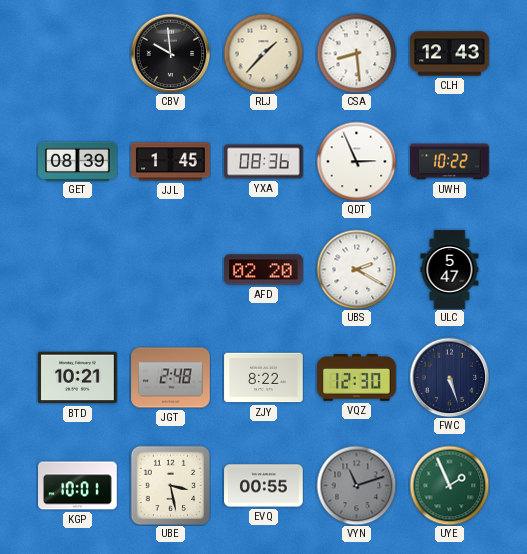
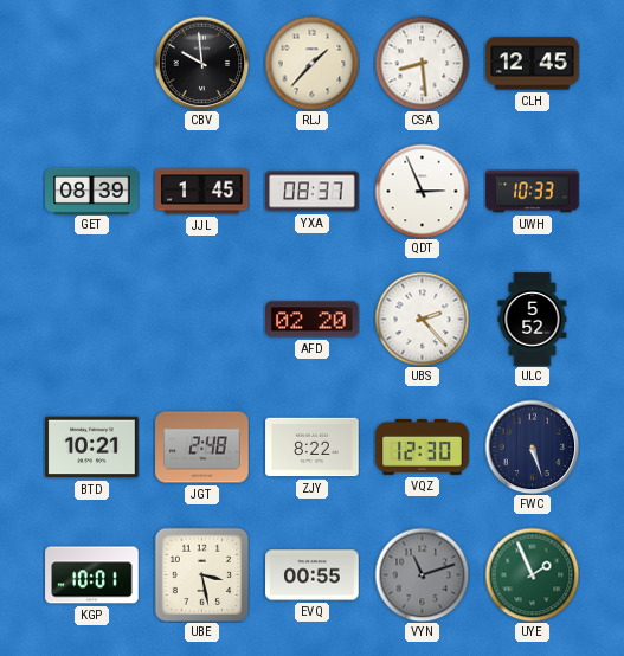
CLH: 12:43 -> 12:45 (533, 64)
YXA: 08:36 -> 08:37 (313, 192)
UWH: 10:22 -> 10:33 (533, 192)
UBS: 2:20 -> 2:23 (422, 319)
ULC: 5:47 -> 5:52 (533, 320)
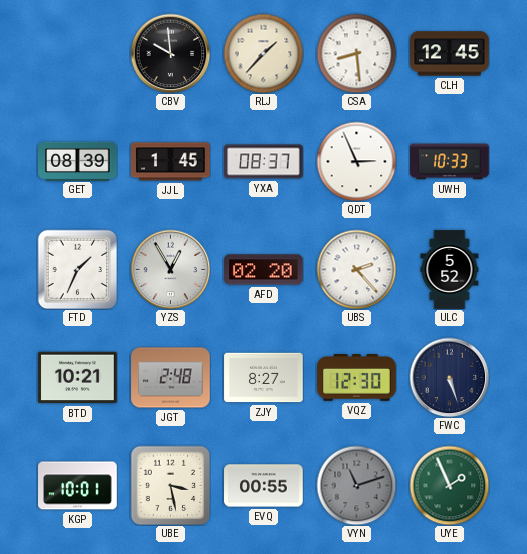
FTD: none -> 1:34 (77, 269)
YZS: none -> 12:55 (170, 269)
ZJY: 8:22 -> 8:27 (264, 378)
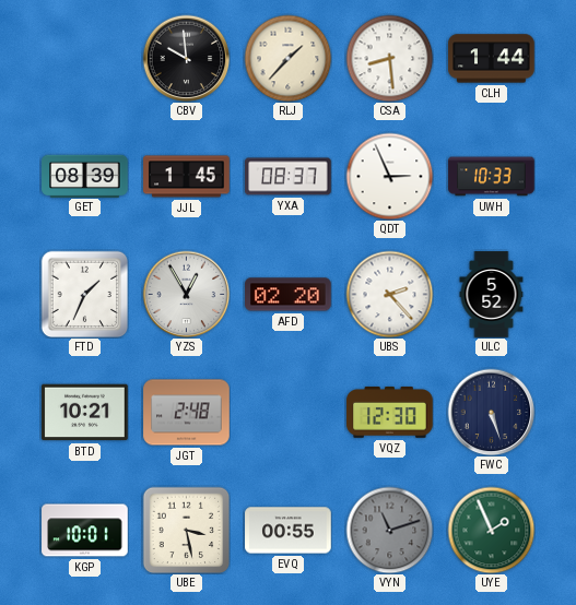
CLH: 12:45 -> 1:44 (492, 59)
ZJY: 8:27 -> none (264, 378)
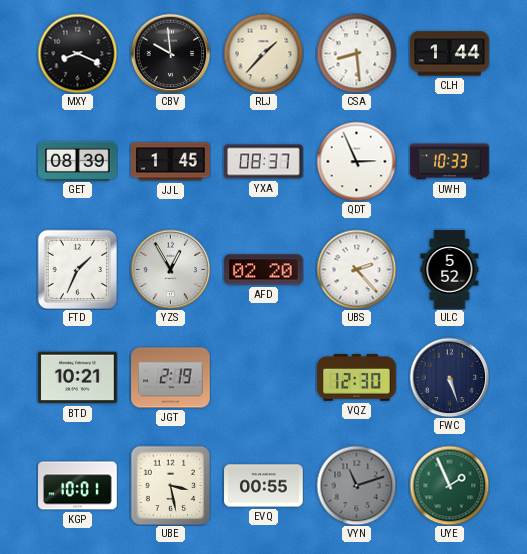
MXY: none -> 8:19 (77, 53)
JGT: 2:48 -> 2:19 (171, 378)
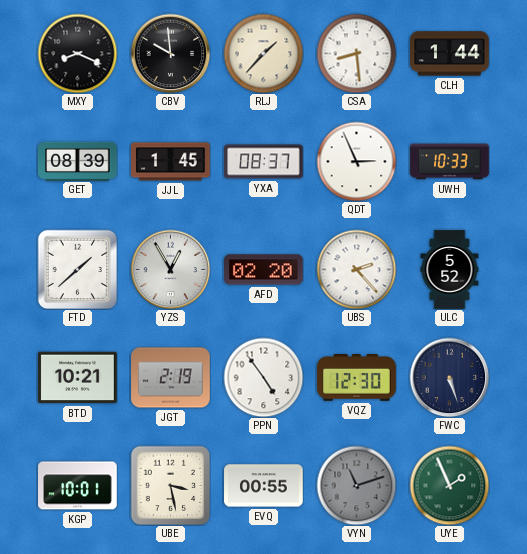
FTD: 1:34 -> 1:38 (77, 269)
PPN: none -> 4:54 (263, 377)
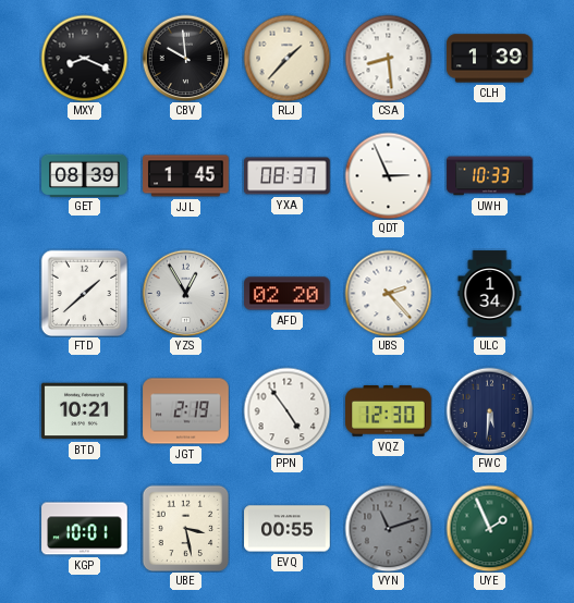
CLH: 1:44 -> 1:39 (490, 59)
ULC: 5:52 -> 1:34 (490, 294)
FWC: 5:27 -> 5:31 (489, 410)
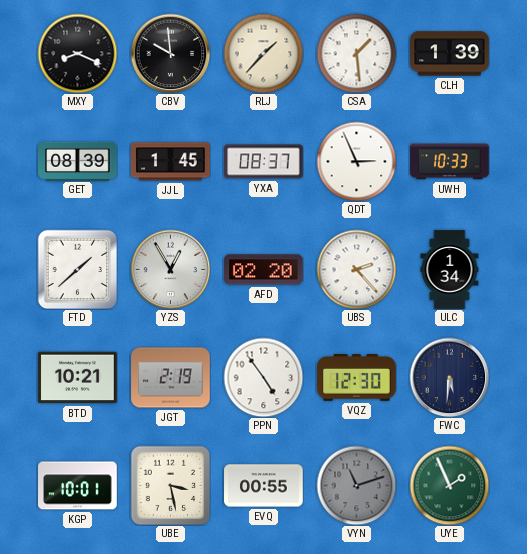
CSA: 8:29 -> 1:29 (356, 53)
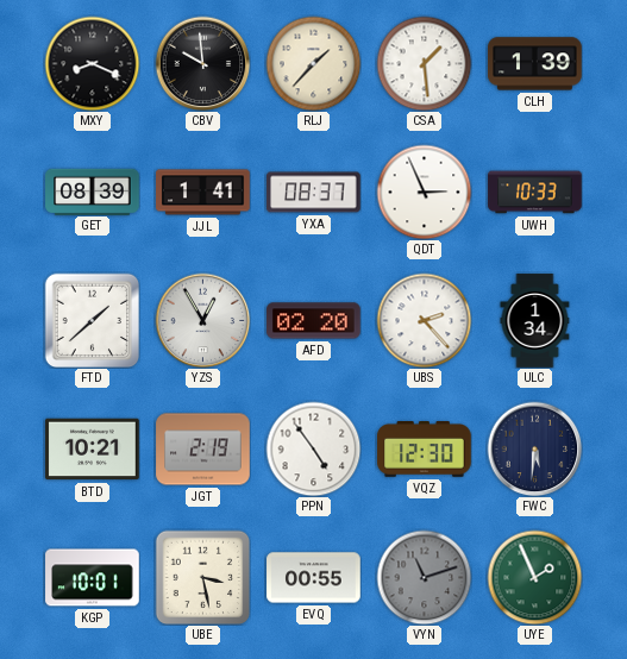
JJL: 1:45 -> 1:41 (203, 193)
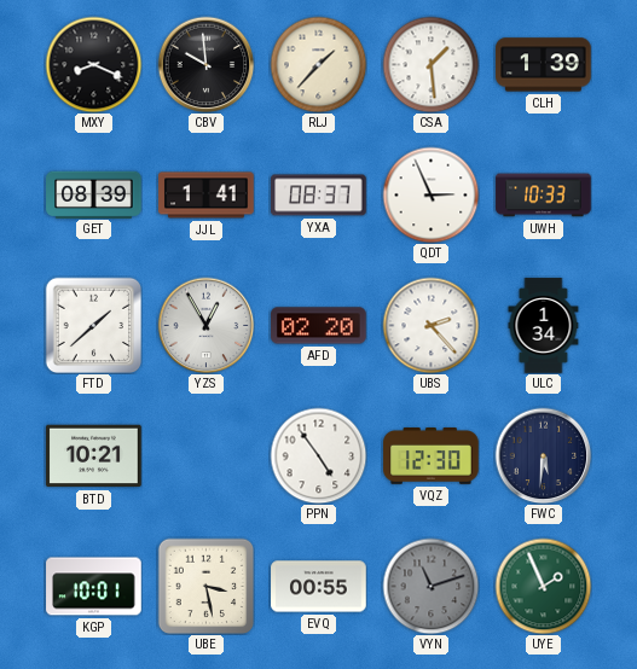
JGT: 2:19 -> none (203, 450)
